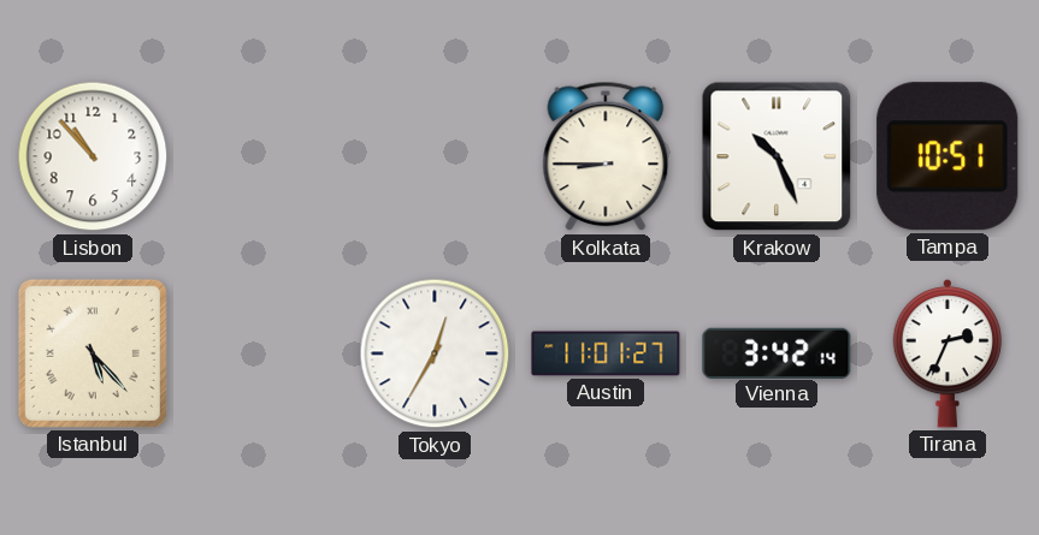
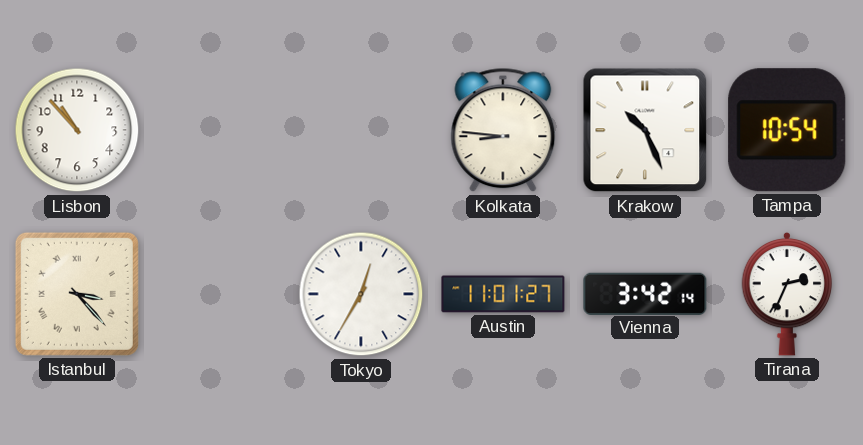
Kolkata: 8:45 -> 8:46 (503, 130)
Tampa: 10:51 -> 10:54 (787, 130)
Istanbul: 5:23 -> 3:23 (77, 294)
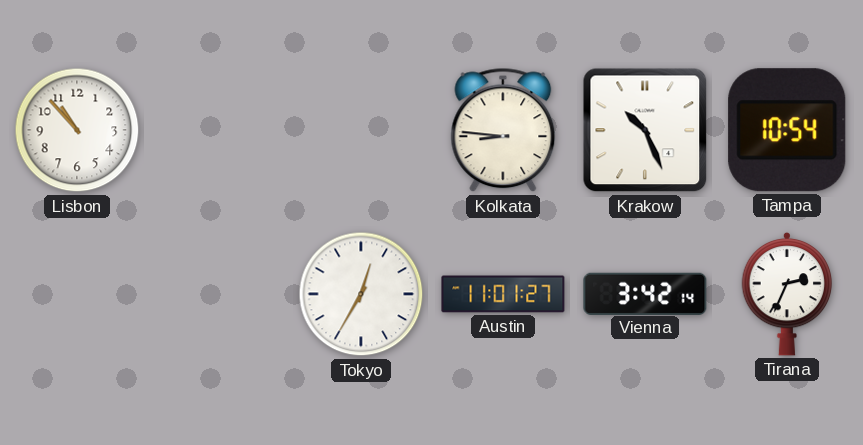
Istanbul: 3:23 -> none (77, 294)
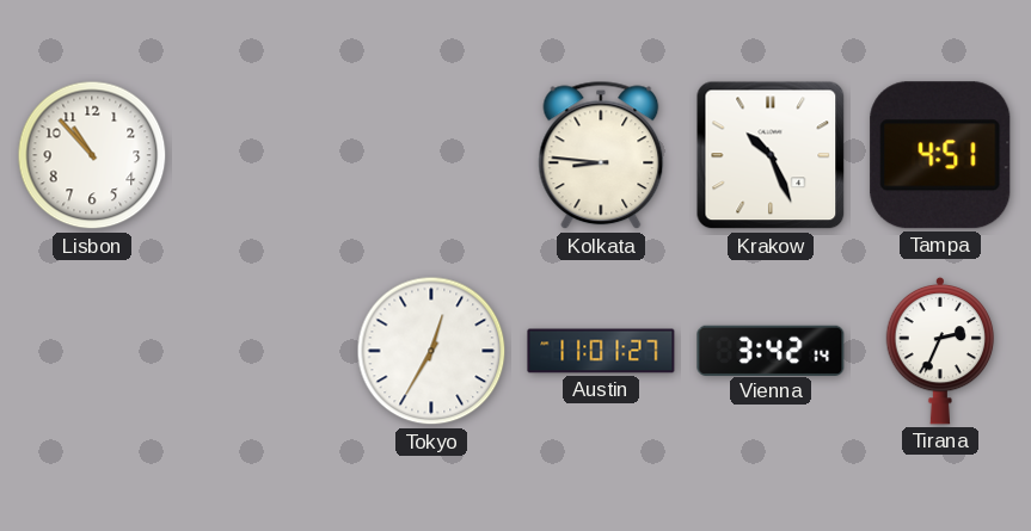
Tampa: 10:54 -> 4:51 (940, 155)
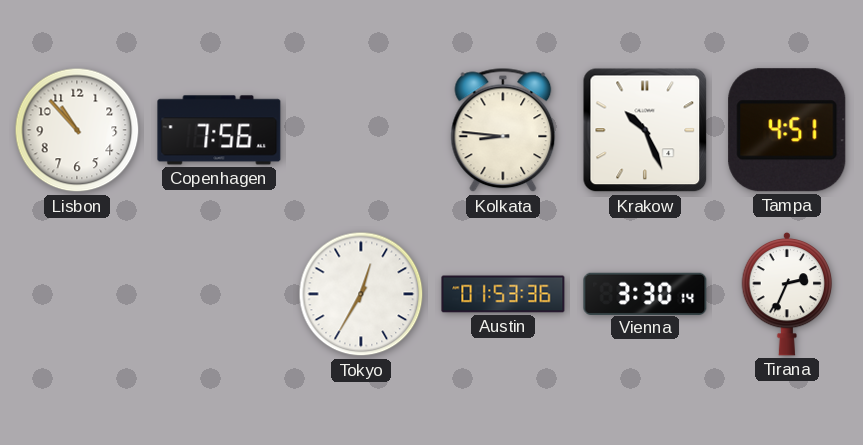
Copenhagen: none -> 7:56 (219, 130)
Austin: 11:01 -> 01:53 (503, 294)
Vienna: 3:42 -> 3:30 (645, 293)
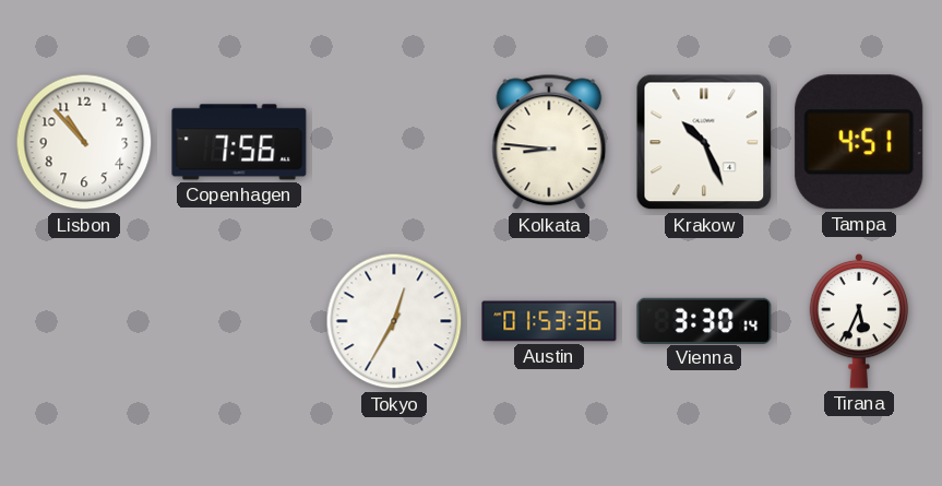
Tirana: 2:34 -> 5:34 (859, 321)
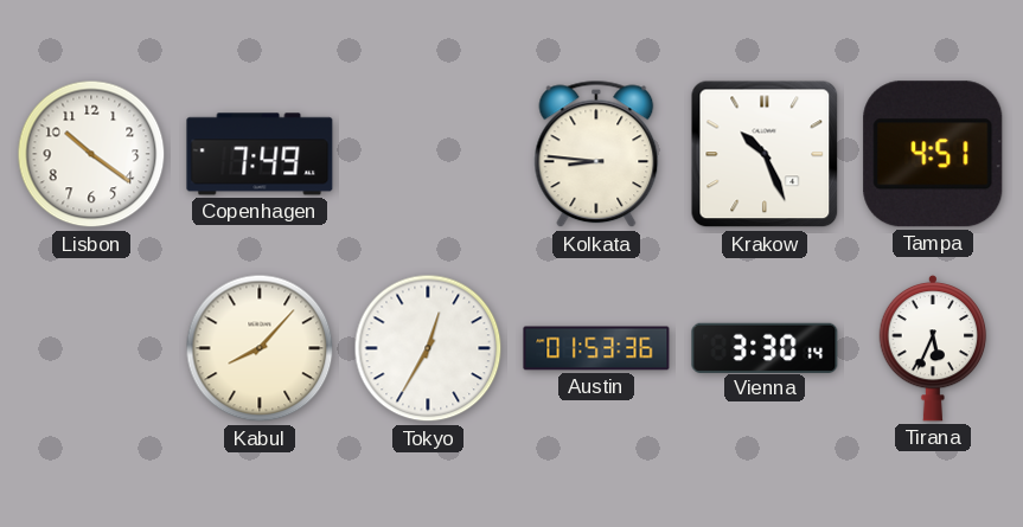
Lisbon: 10:53 -> 10:21 (91, 154)
Copenhagen: 7:56 -> 7:49 (260, 154)
Kabul: none -> 8:07 (260, 348)
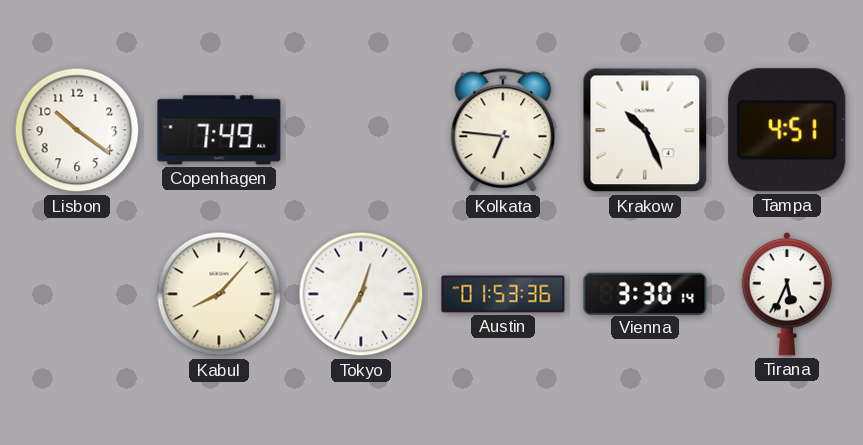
Kolkata: 8:46 -> 6:46 (503, 130)
